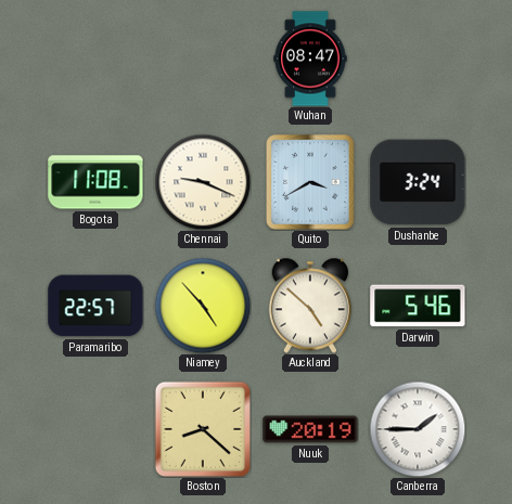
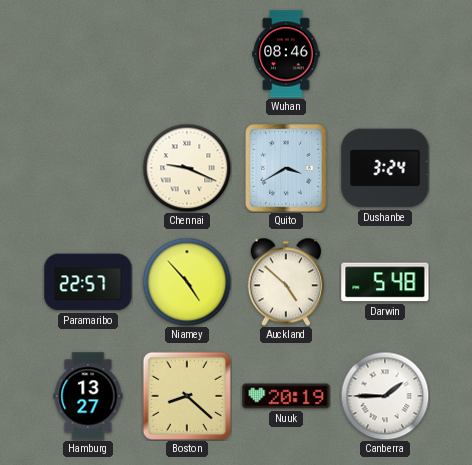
Wuhan: 08:47 -> 08:46 (286, 54)
Bogota: 11:08 -> none (95, 182)
Darwin: 5:46 -> 5:48 (385, 282)
Hamburg: none -> 13:27 (88, 396)
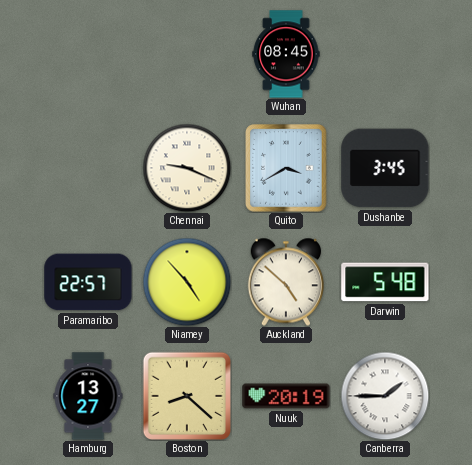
Wuhan: 08:46 -> 08:45 (286, 54)
Dushanbe: 3:24 -> 3:45 (385, 168)
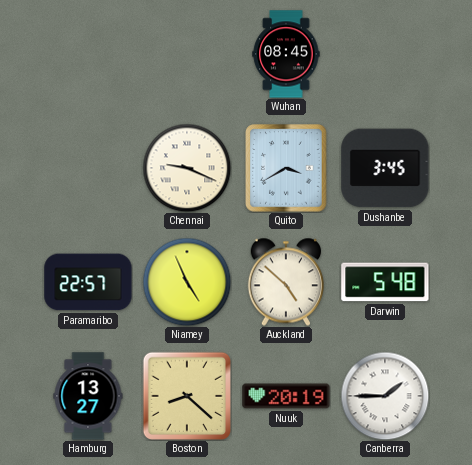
Niamey: 4:53 -> 4:56 (187, 282)
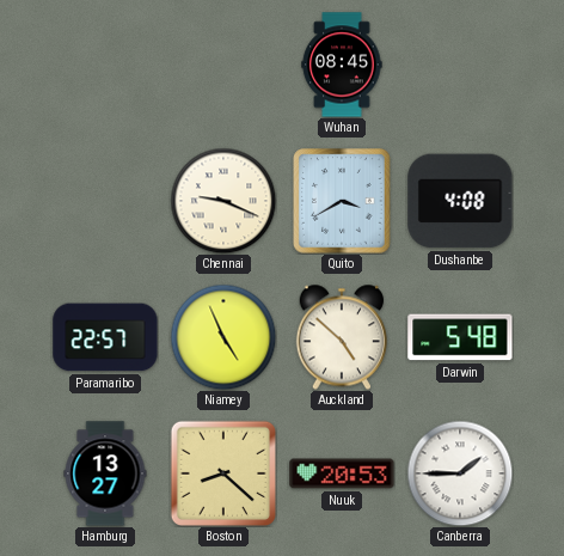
Dushanbe: 3:45 -> 4:08 (460, 201)
Nuuk: 20:19 -> 20:53 (342, 473)
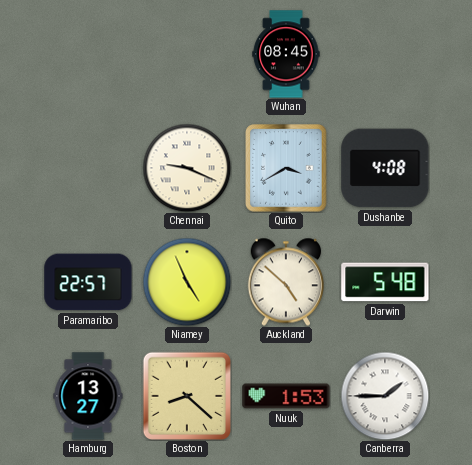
Nuuk: 20:53 -> 1:53 (286, 396)
